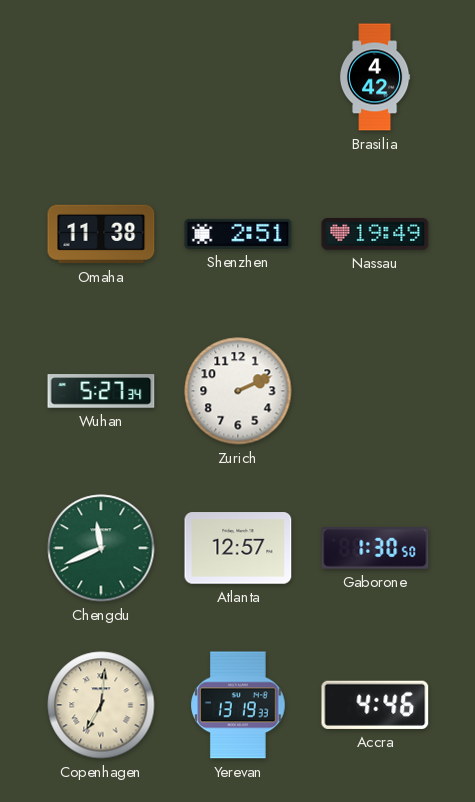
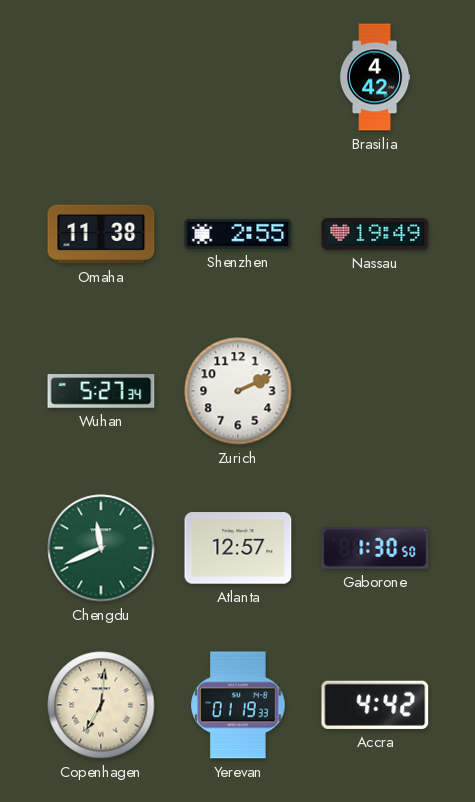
Shenzhen: 2:51 -> 2:55 (238, 234)
Yerevan: 13:19 -> 01:19 (238, 705)
Accra: 4:46 -> 4:42 (375, 705)
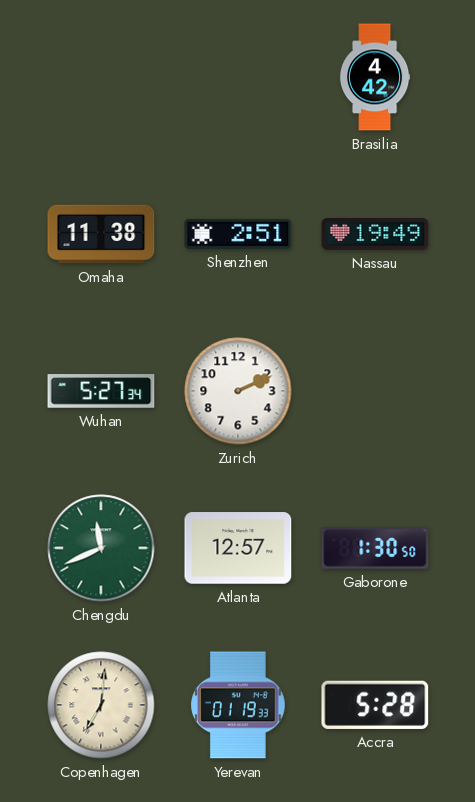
Shenzhen: 2:55 -> 2:51 (238, 234)
Accra: 4:42 -> 5:28 (375, 705)
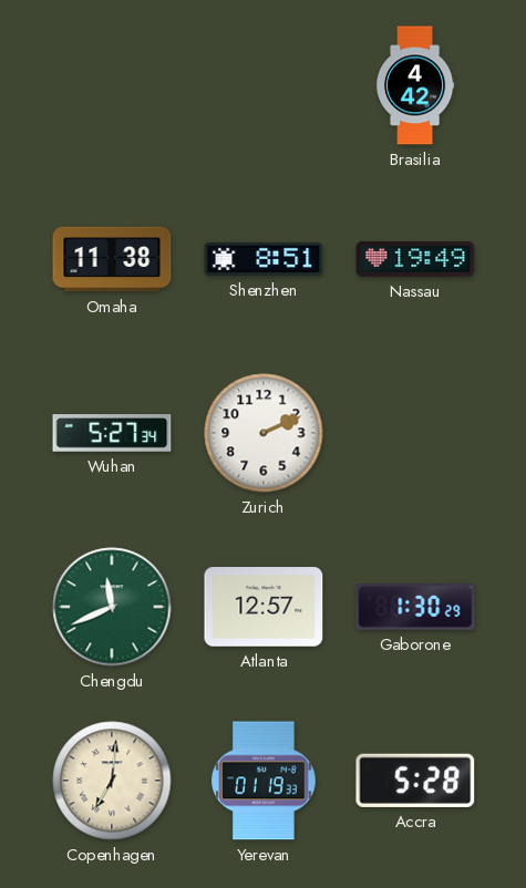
Shenzhen: 2:51 -> 8:51 (264, 259)
Gaborone: 1:30:50 -> 1:30:29 (415, 608)
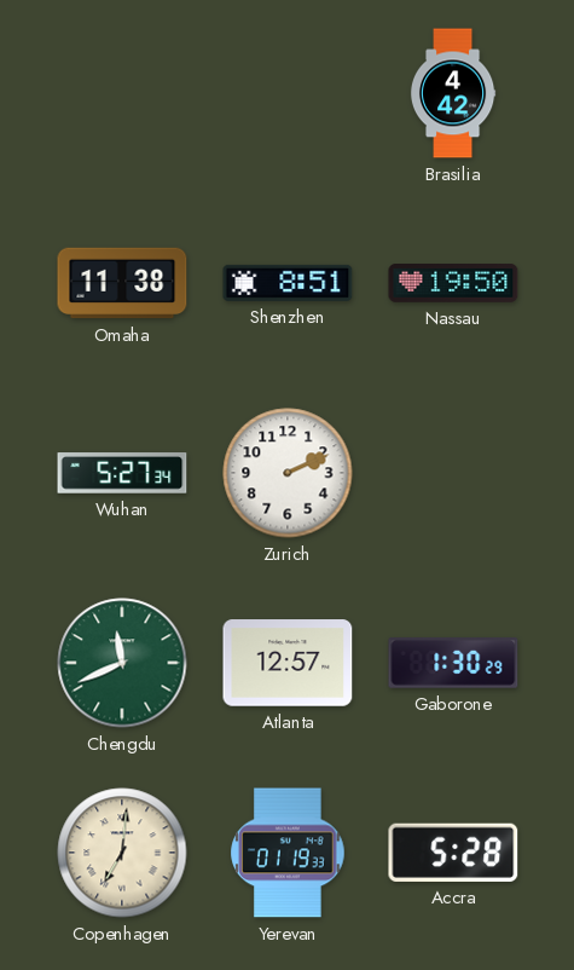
Nassau: 19:49 -> 19:50 (453, 284)
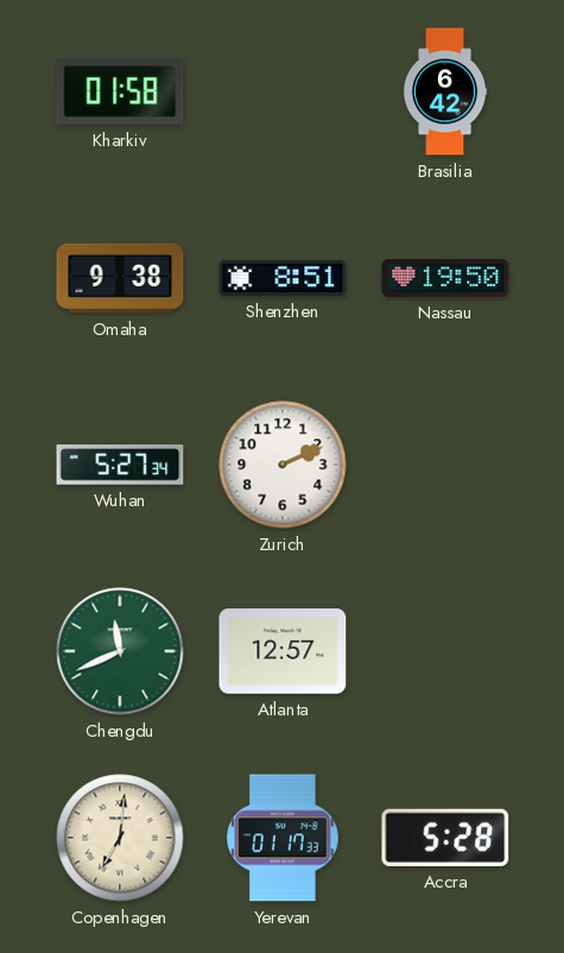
Kharkiv: none -> 01:58 (120, 93)
Brasilia: 4:42 -> 6:42 (445, 91)
Omaha: 11:38 -> 9:38 (120, 278)
Gaborone: 1:30 -> none (453, 664)
Yerevan: 01:19 -> 01:17 (283, 838)
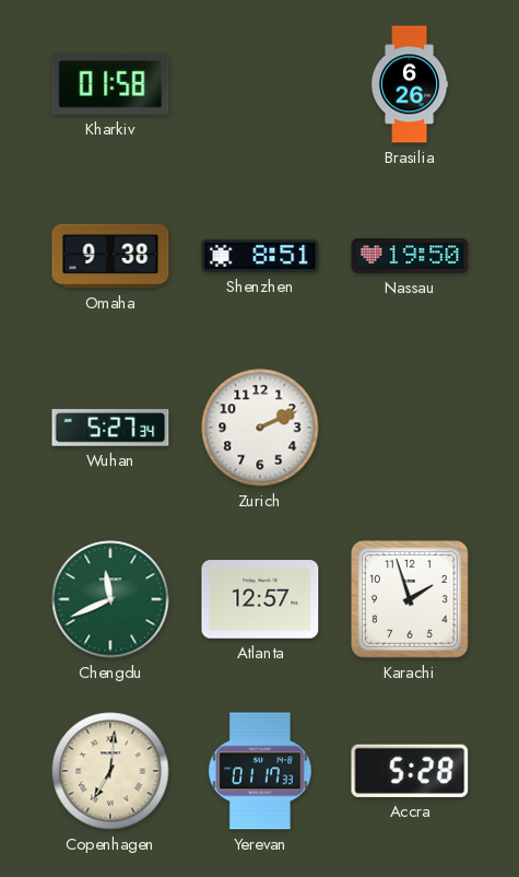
Brasilia: 6:42 -> 6:26 (410, 84)
Karachi: none -> 1:57 (411, 600)
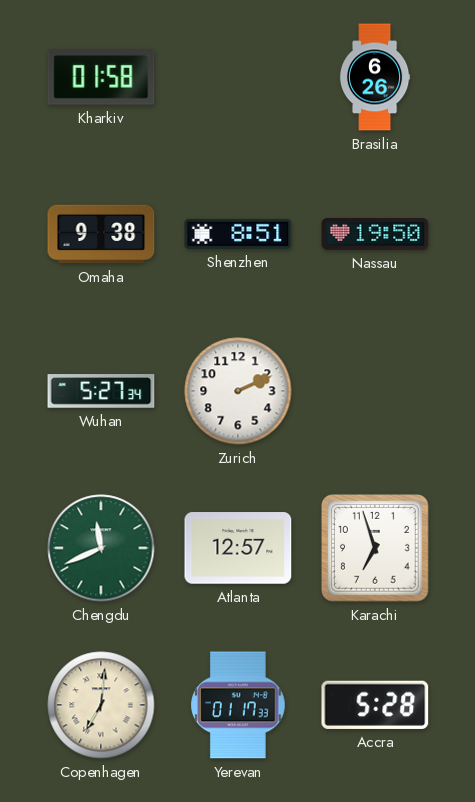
Karachi: 1:57 -> 6:57 (376, 549)
